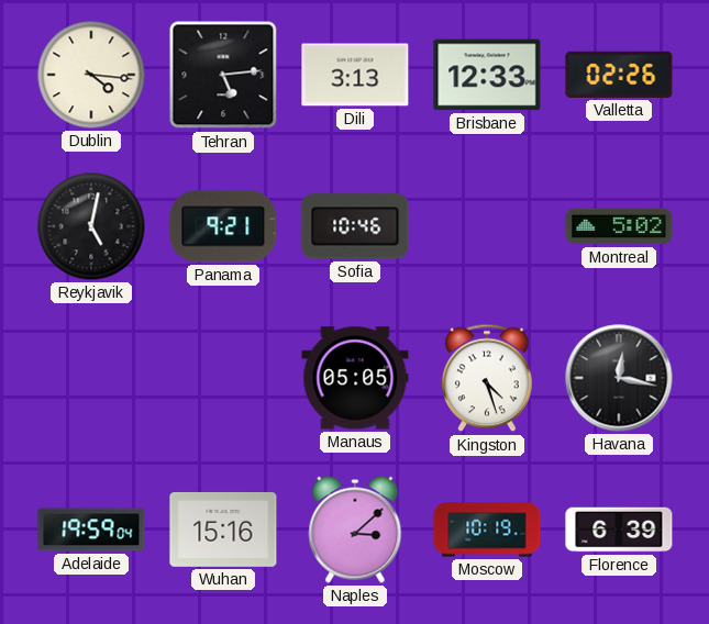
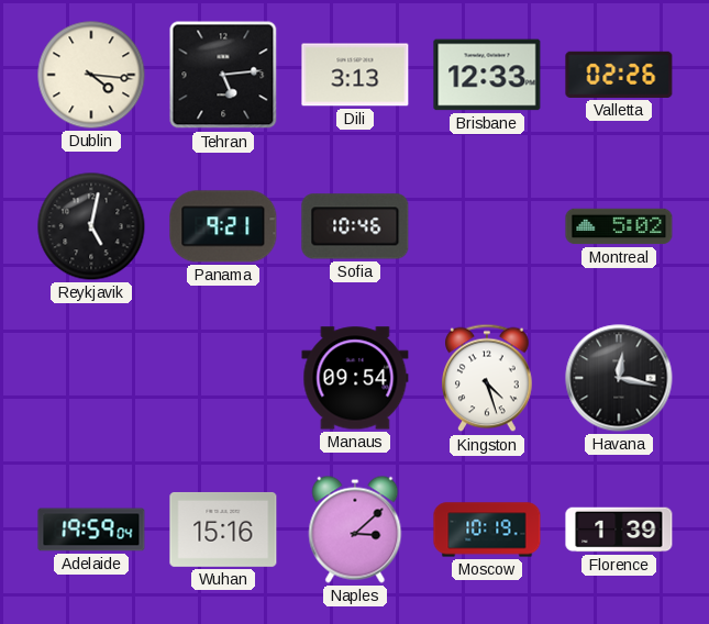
Manaus: 05:05 -> 09:54 (355, 378)
Florence: 6:39 -> 1:39 (619, 530)
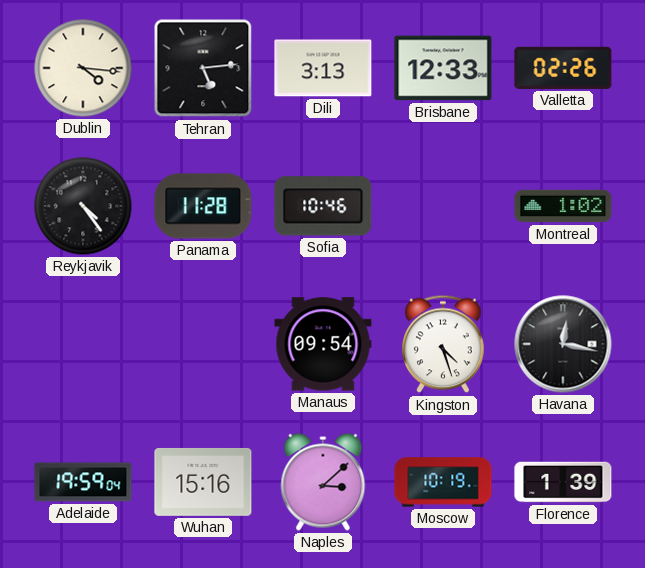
Reykjavik: 5:02 -> 4:24 (83, 206)
Panama: 9:21 -> 11:28 (203, 206)
Montreal: 5:02 -> 1:02 (563, 206)
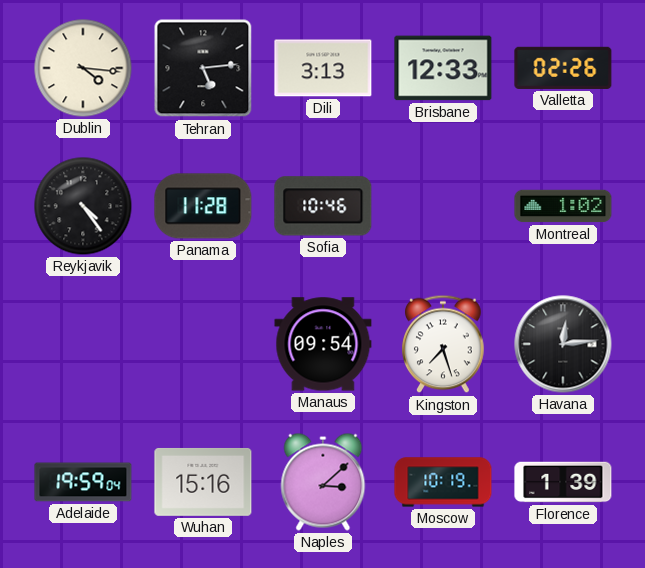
Kingston: 4:27 -> 7:27 (443, 344)
Havana: 12:17 -> 12:14 (563, 344)
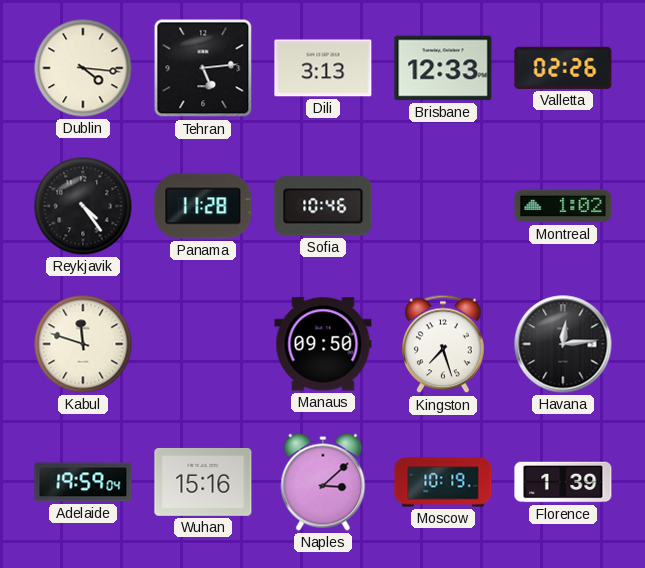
Kabul: none -> 11:48 (83, 344)
Manaus: 09:54 -> 09:50 (323, 344)
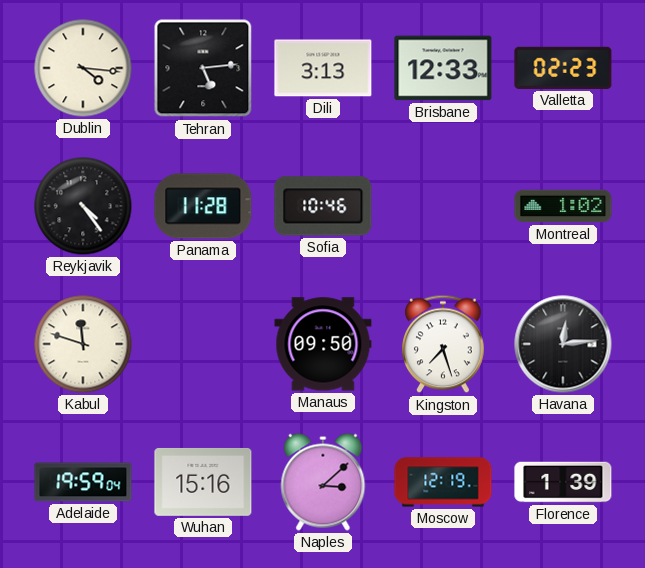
Valletta: 02:26 -> 02:23 (563, 68)
Moscow: 10:19 -> 12:19 (443, 482)
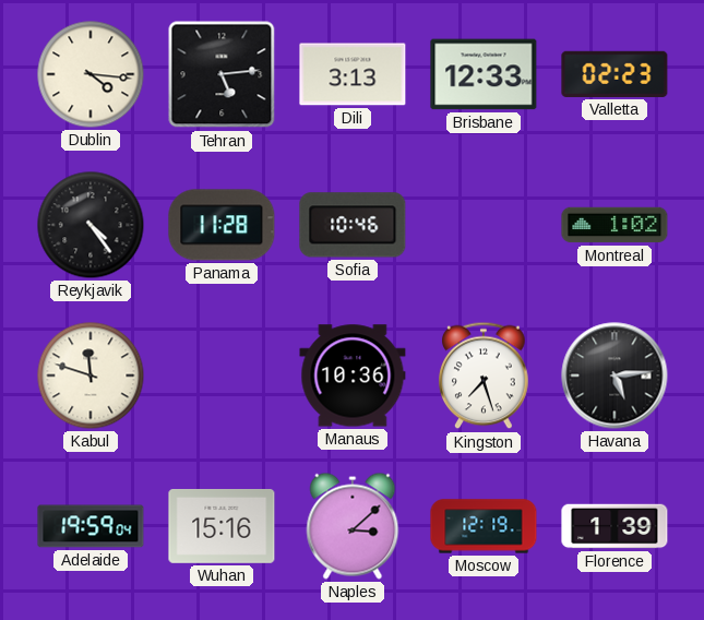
Manaus: 09:50 -> 10:36 (353, 375)
Havana: 12:14 -> 5:14 (614, 375)
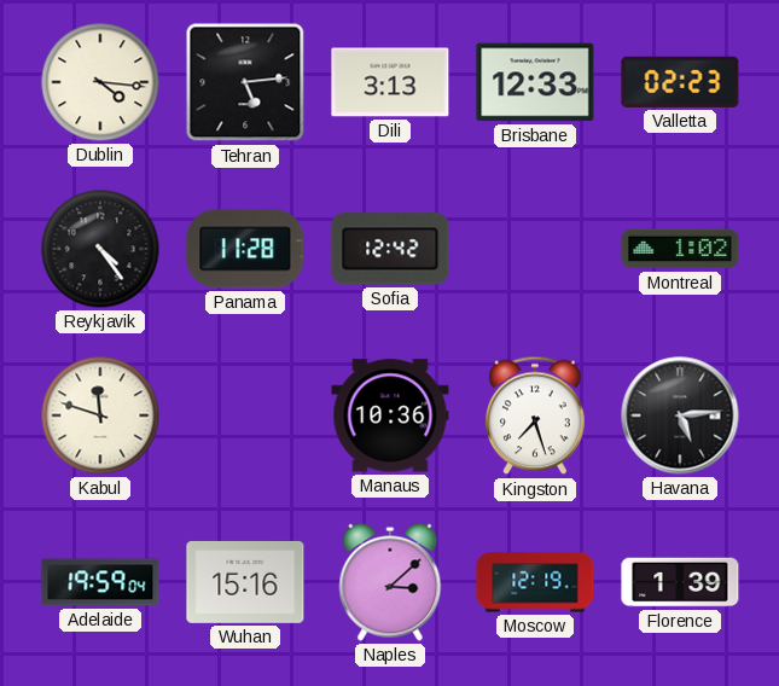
Sofia: 10:46 -> 12:42 (390, 249)
